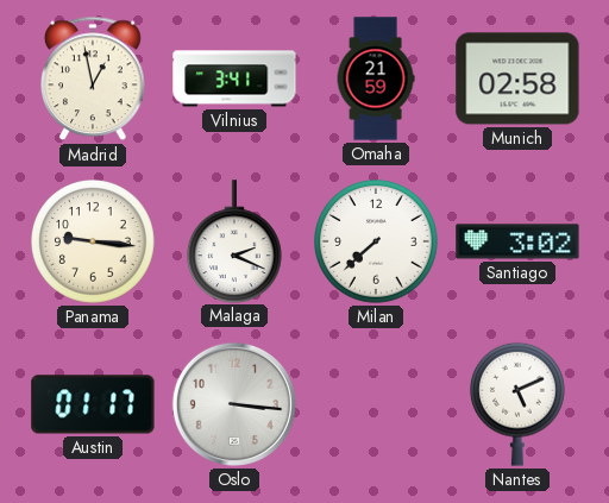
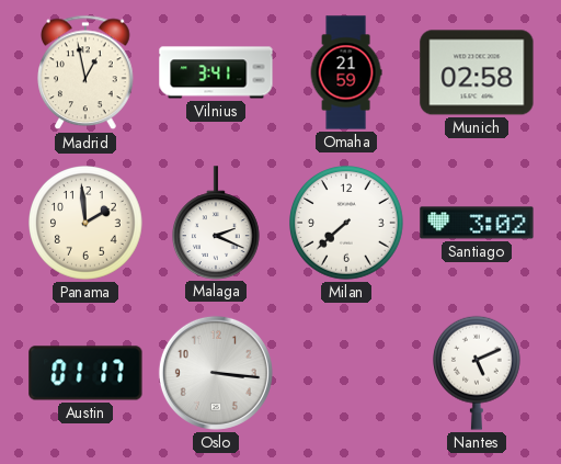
Panama: 9:16 -> 1:59 (87, 224)
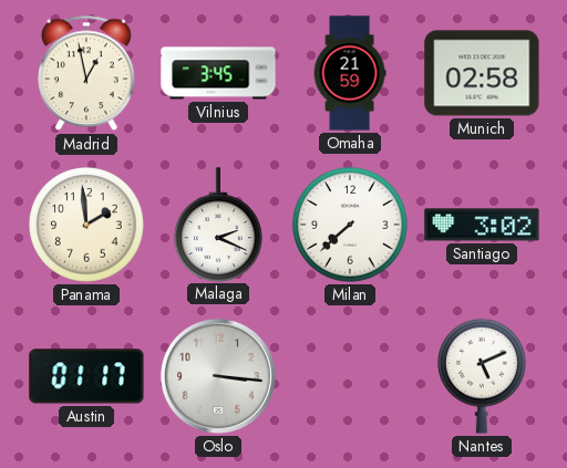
Vilnius: 3:41 -> 3:45 (218, 73)
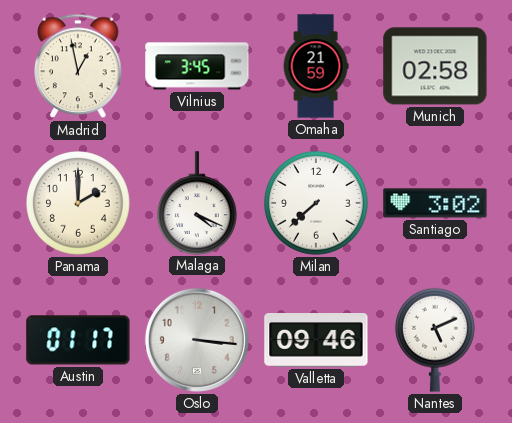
Panama: 1:59 -> 2:00 (79, 204)
Malaga: 2:19 -> 4:19 (198, 203)
Valletta: none -> 09:46 (316, 341)
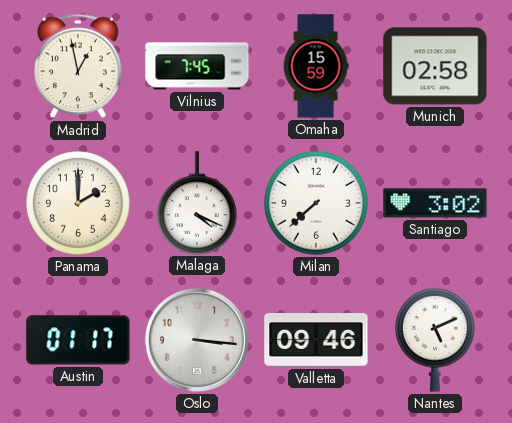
Vilnius: 3:45 -> 7:45 (197, 66)
Omaha: 21:59 -> 15:59 (316, 66)
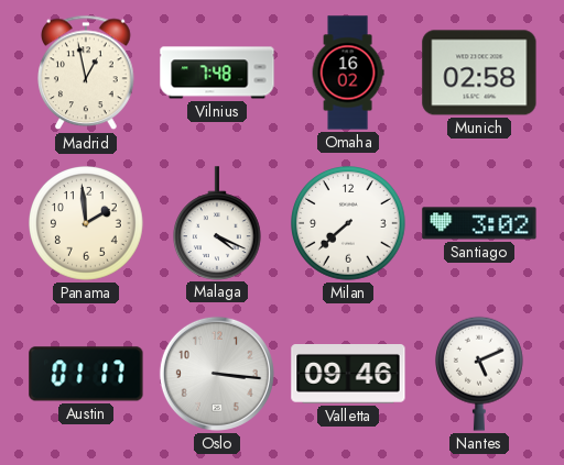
Vilnius: 7:45 -> 7:48 (217, 73)
Omaha: 15:59 -> 16:02 (348, 73)
Panama: 2:00 -> 1:59 (87, 224)
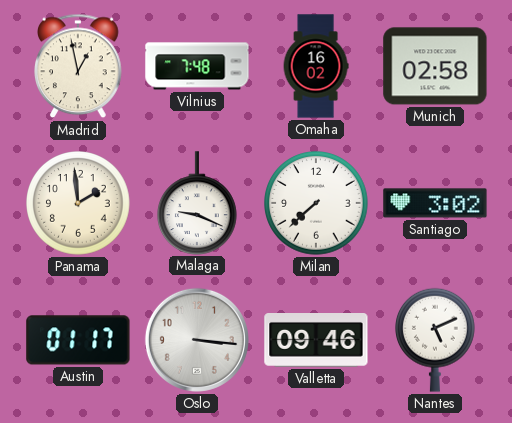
Malaga: 4:19 -> 9:19 (198, 203)
